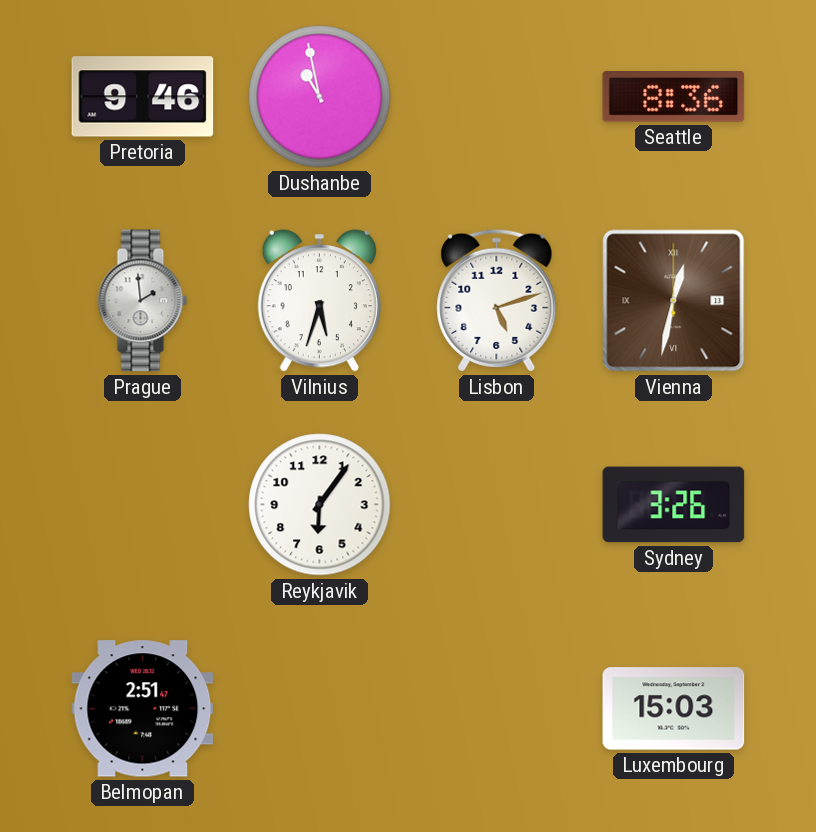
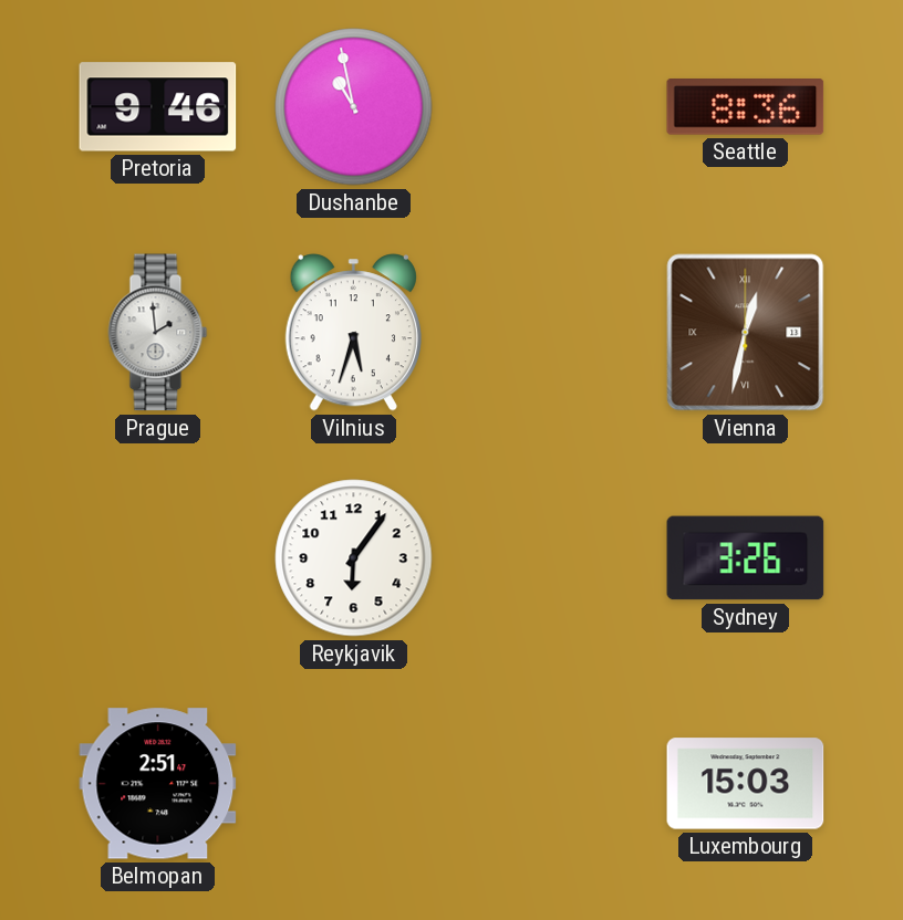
Lisbon: 5:12 -> none (497, 300)
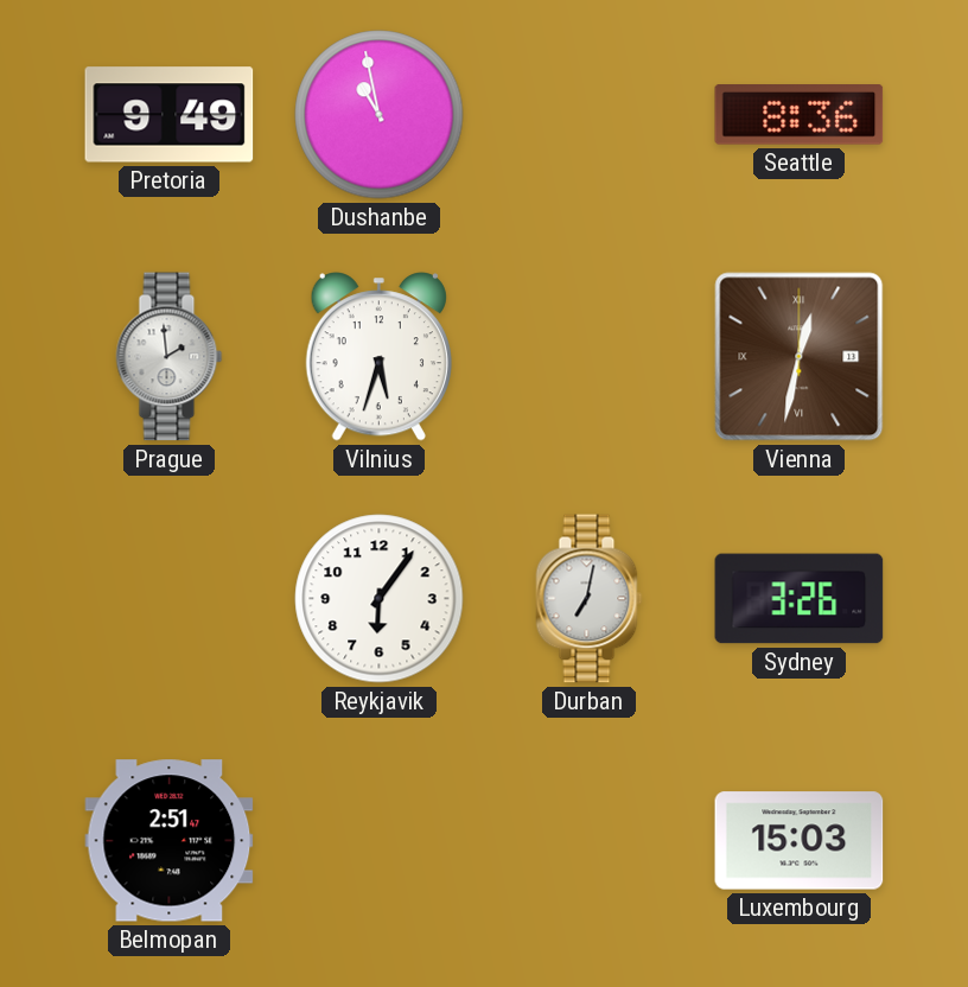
Pretoria: 9:46 -> 9:49 (170, 115)
Durban: none -> 7:02 (590, 599)
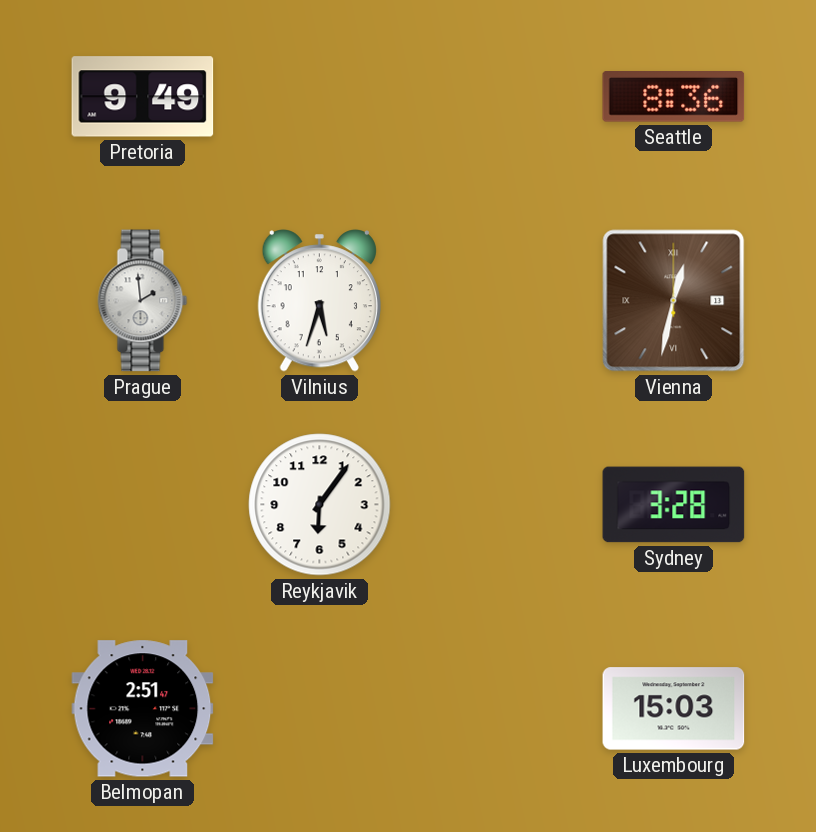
Dushanbe: 10:58 -> none (380, 115)
Durban: 7:02 -> none (590, 599)
Sydney: 3:26 -> 3:28 (674, 505)
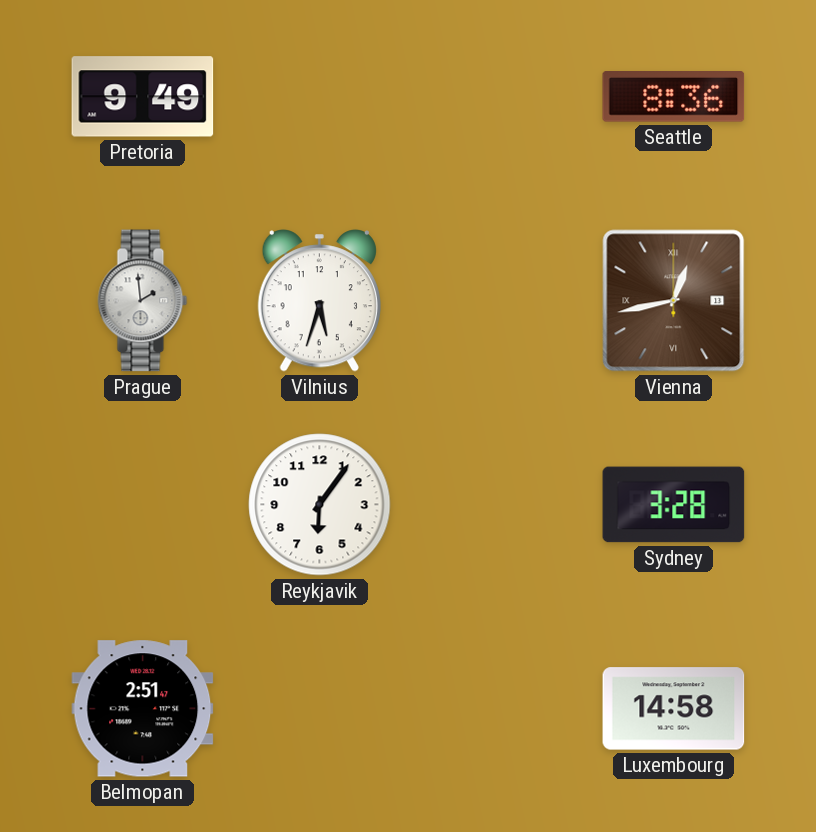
Vienna: 12:32 -> 12:43 (674, 301)
Luxembourg: 15:03 -> 14:58 (674, 709)
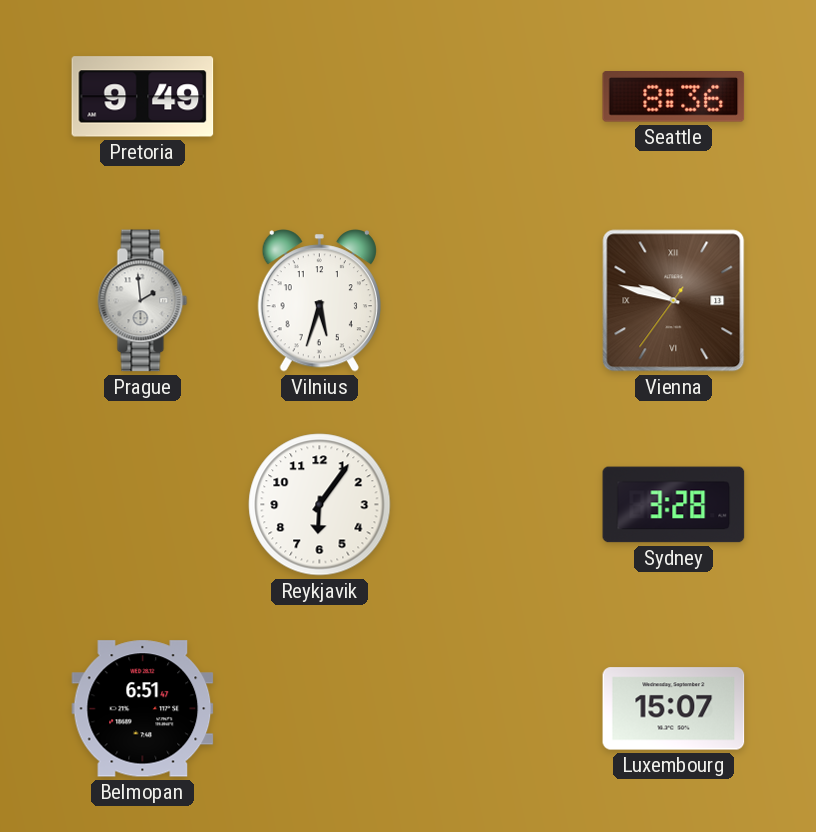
Vienna: 12:43 -> 9:47 (674, 301)
Belmopan: 2:51 -> 6:51 (143, 709)
Luxembourg: 14:58 -> 15:07 (674, 709)
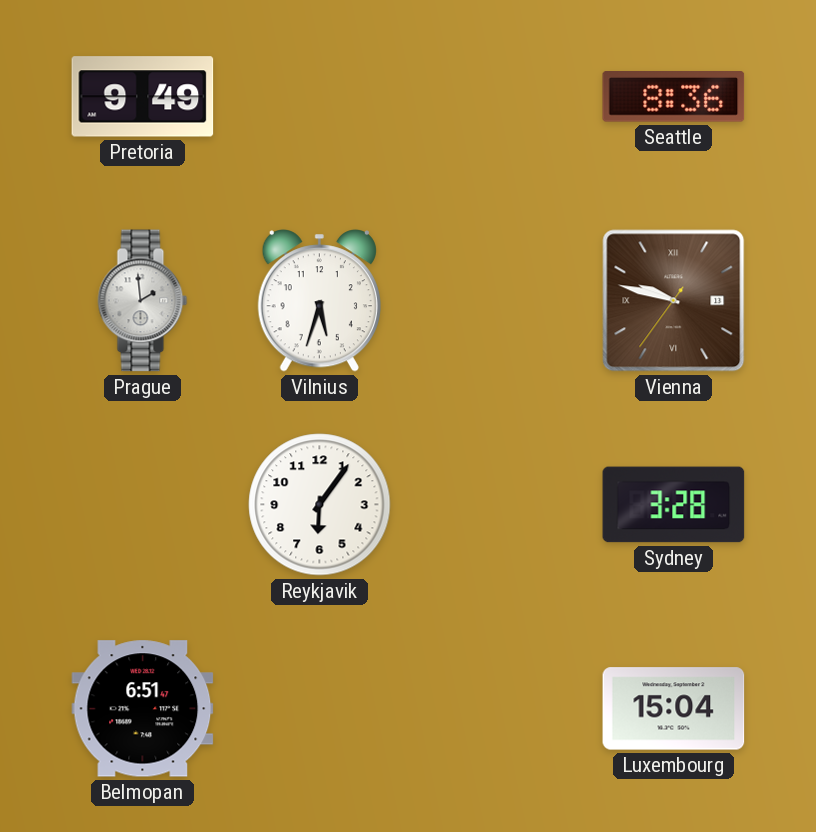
Luxembourg: 15:07 -> 15:04 (674, 709)
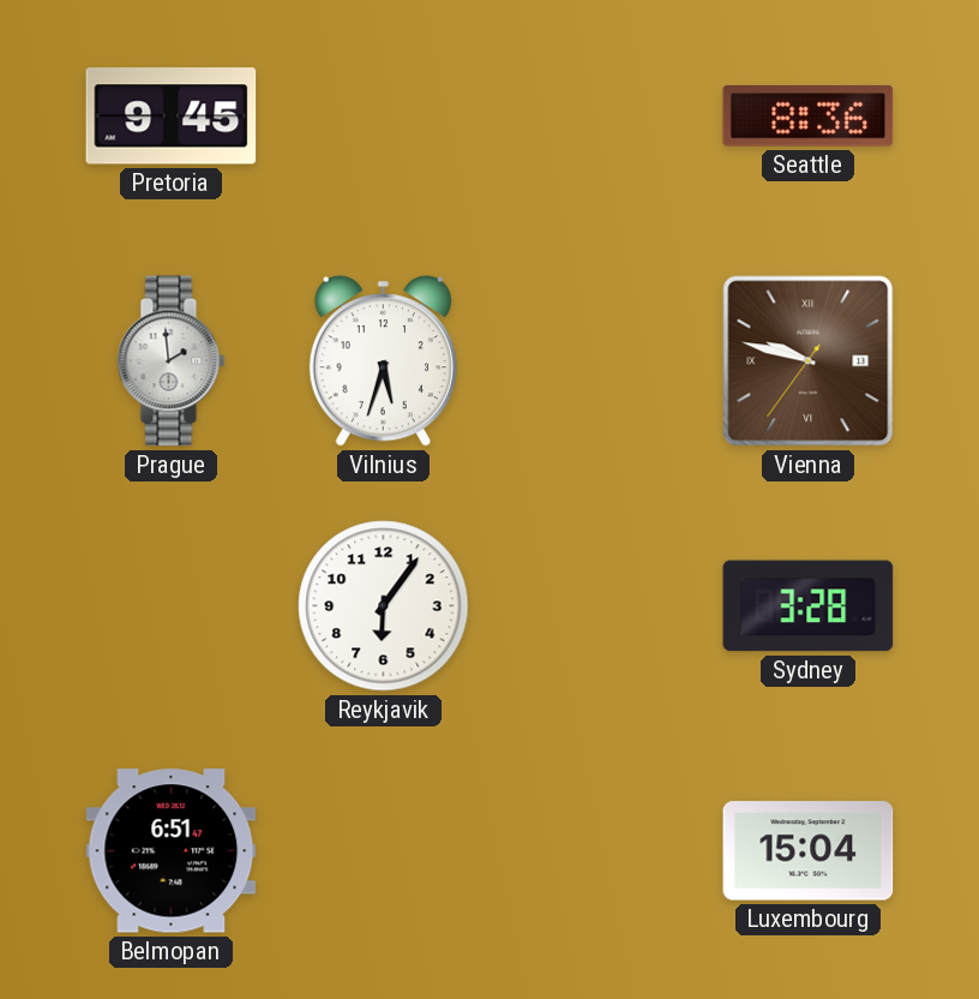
Pretoria: 9:49 -> 9:45 (172, 116)
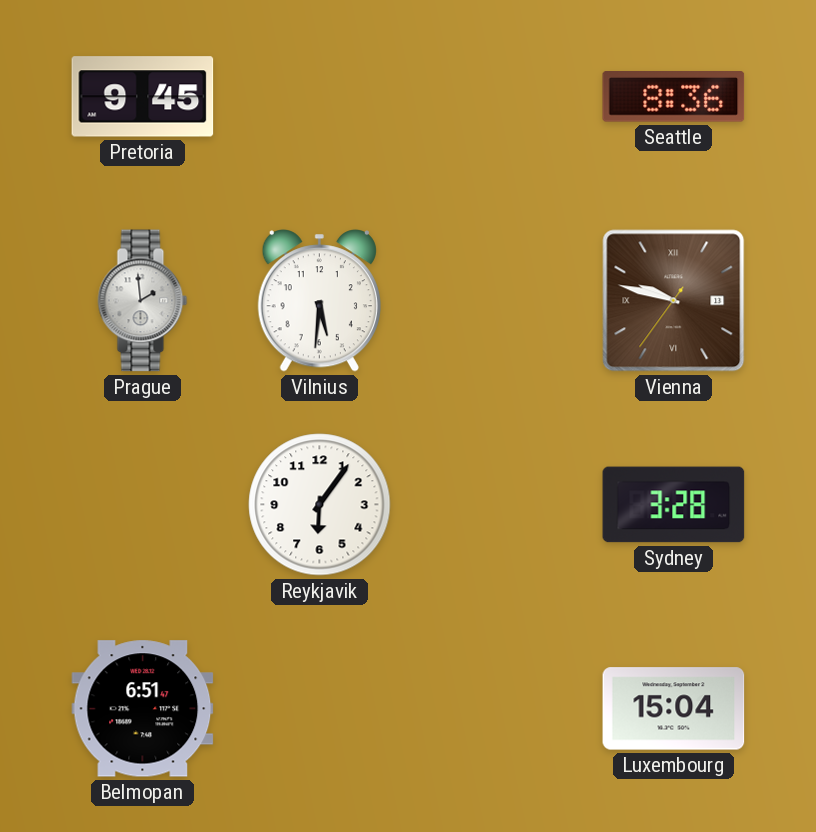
Vilnius: 5:33 -> 5:31 (319, 301)
